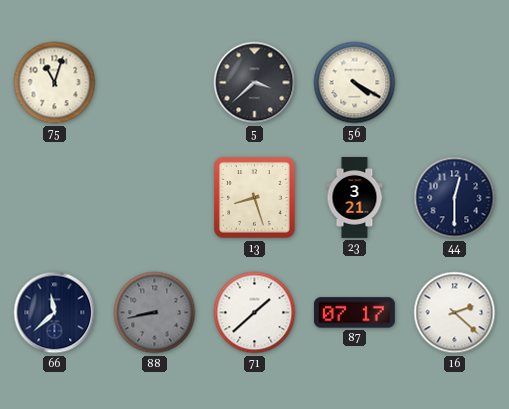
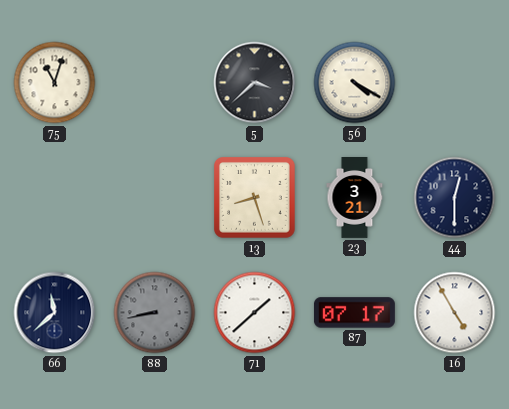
16: 2:22 -> 4:55 (455, 313)
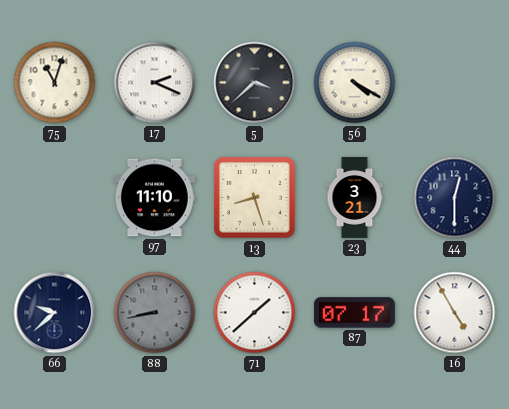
17: none -> 2:19 (155, 83)
97: none -> 11:10 (154, 198)
66: 11:38 -> 9:38 (55, 313)
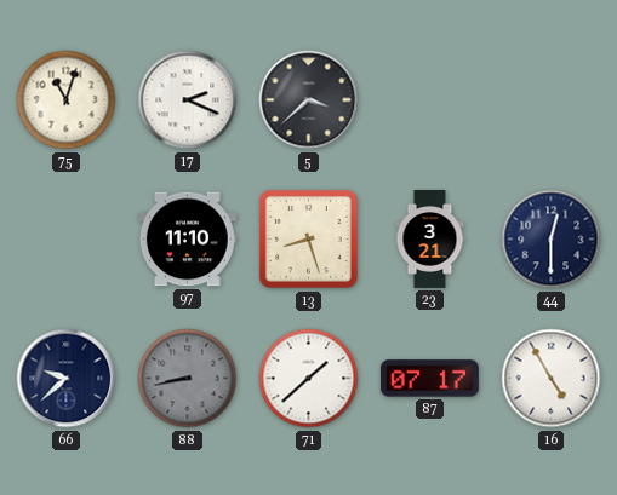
56: 4:20 -> none (355, 83)
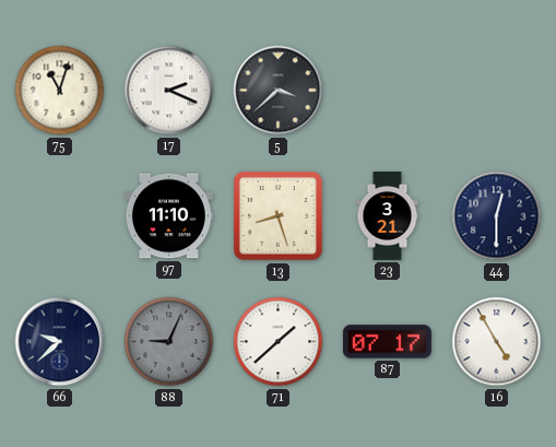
88: 8:43 -> 9:04 (169, 342)
